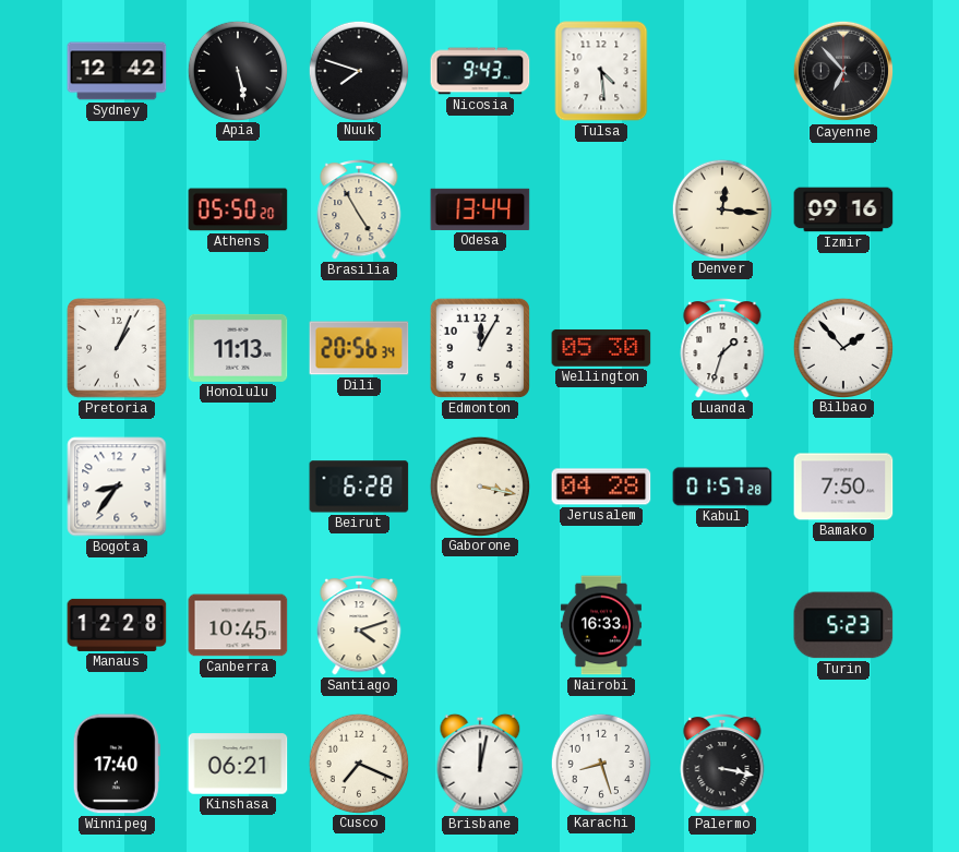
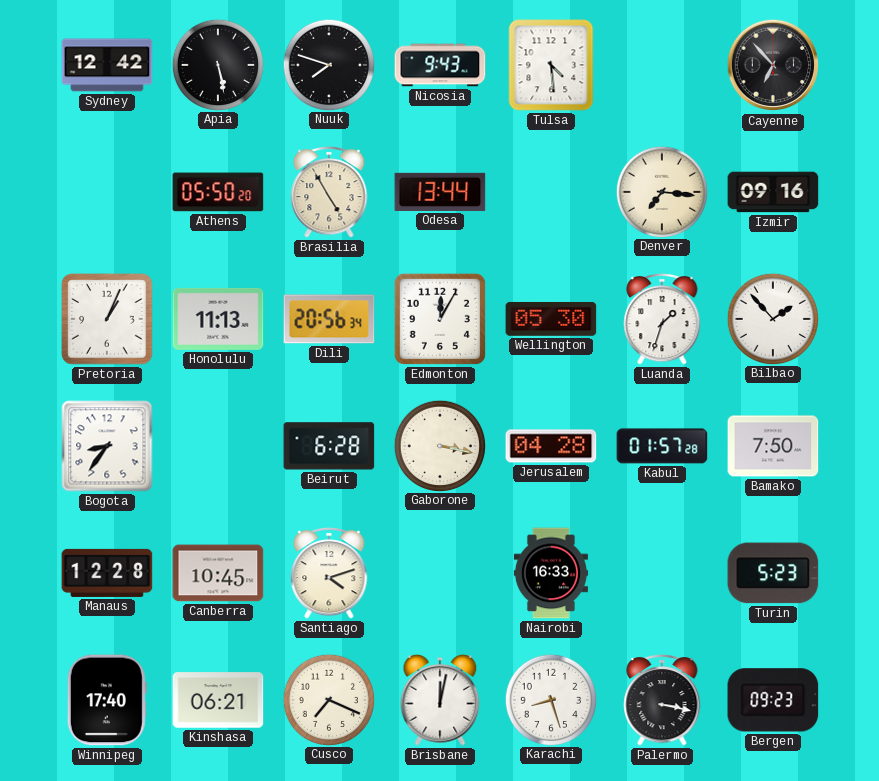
Denver: 12:16 -> 7:16 (661, 191)
Bergen: none -> 09:23 (773, 700)
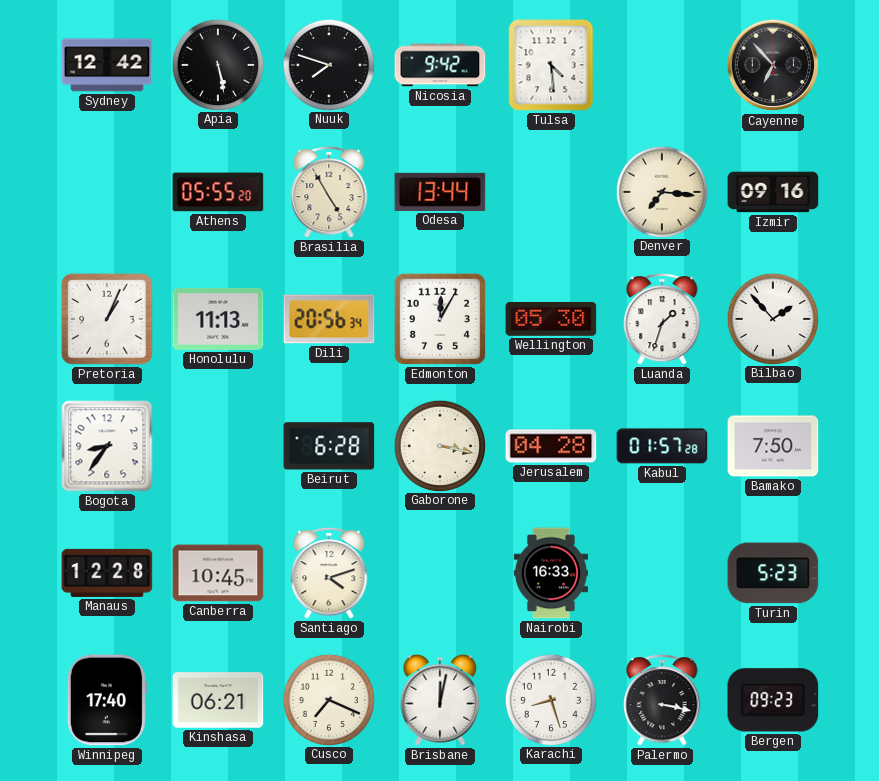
Nicosia: 9:43 -> 9:42 (440, 65)
Athens: 05:50 -> 05:55 (218, 192)
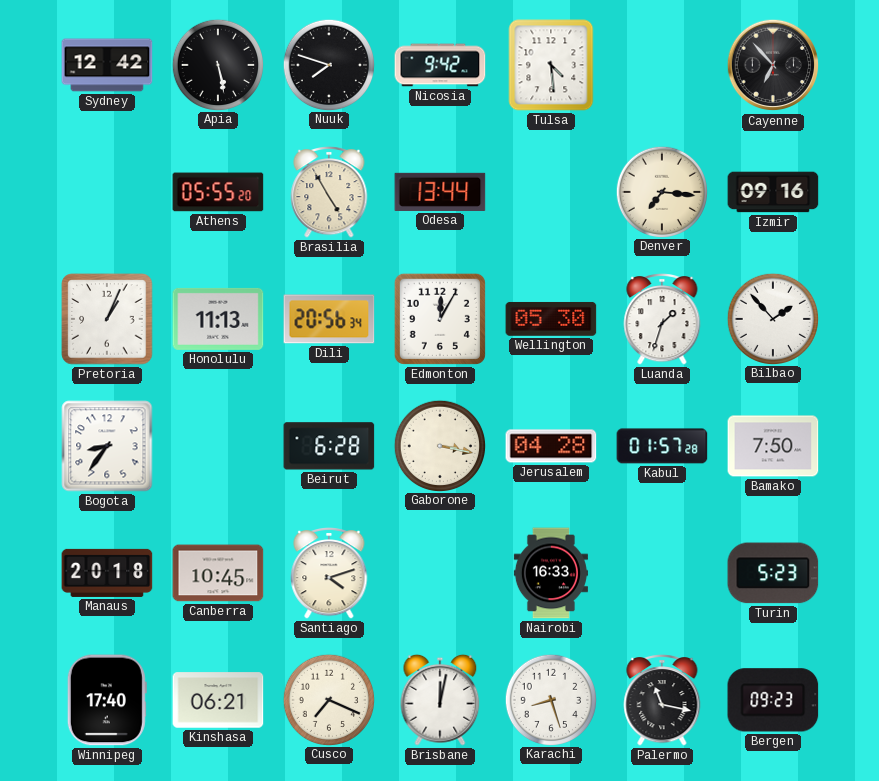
Manaus: 12:28 -> 20:18 (107, 573)
Palermo: 3:17 -> 11:17 (662, 701)
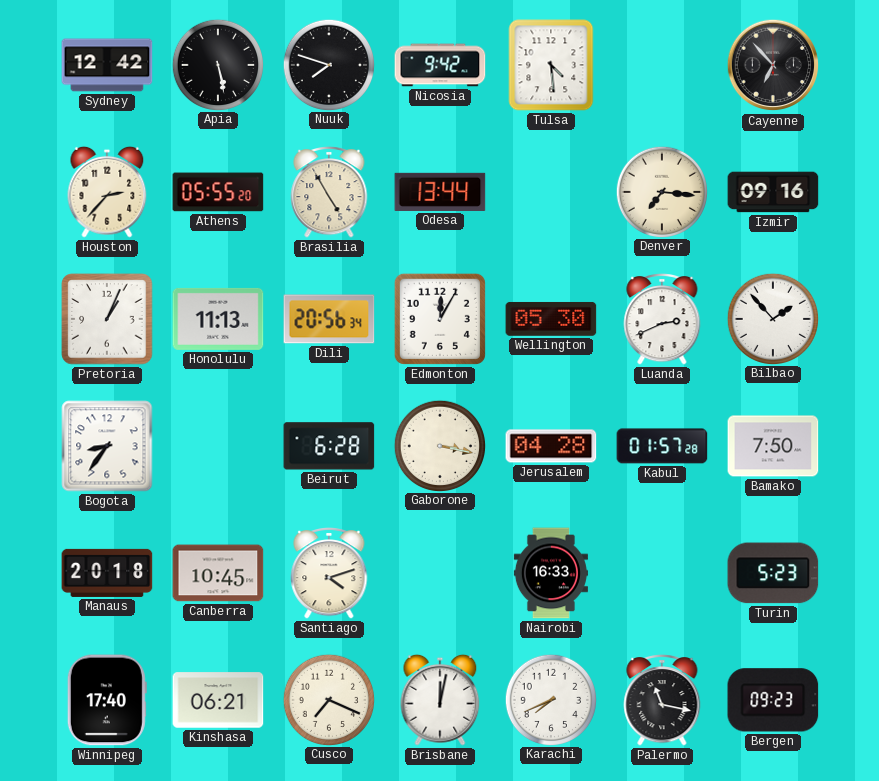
Houston: none -> 2:37 (107, 192)
Luanda: 1:33 -> 2:41 (662, 320)
Karachi: 8:27 -> 7:41 (550, 699)
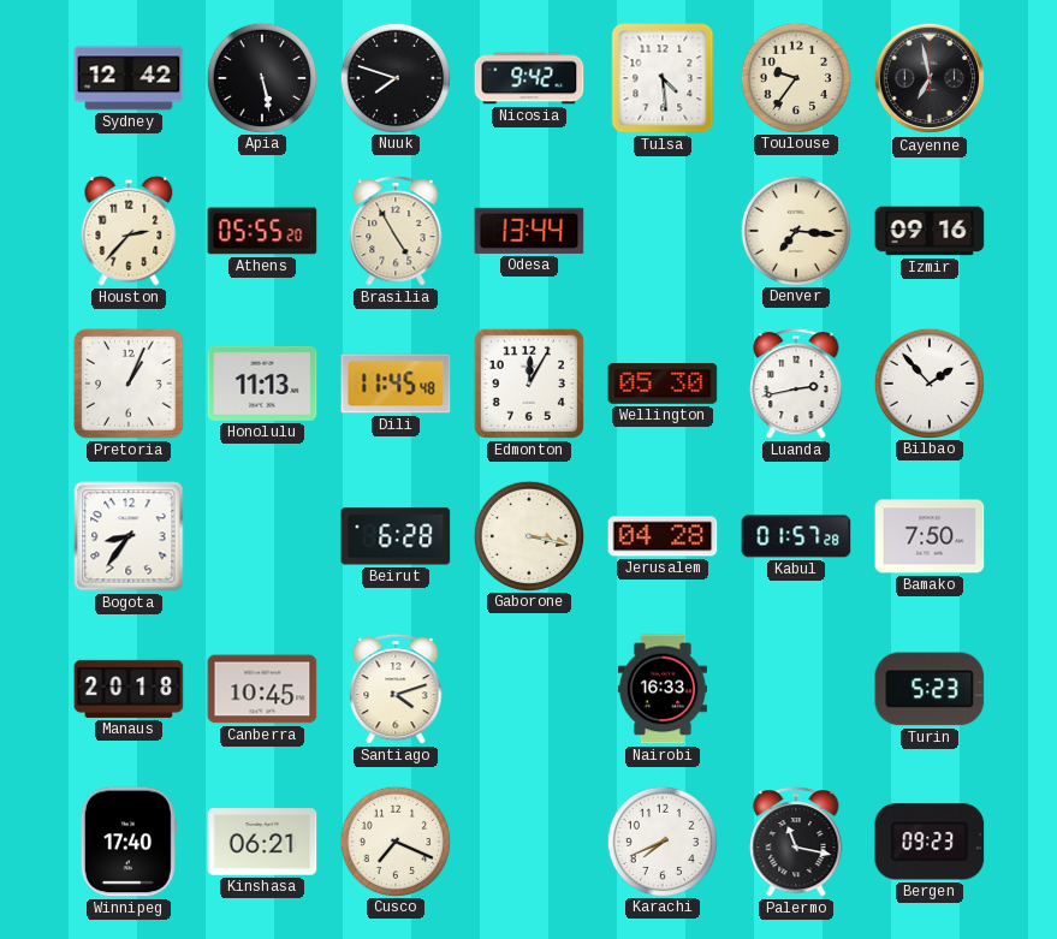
Toulouse: none -> 9:36 (795, 77)
Cayenne: 6:53 -> 6:58 (930, 78)
Dili: 20:56 -> 11:45 (396, 384)
Luanda: 2:41 -> 2:43 (796, 385)
Brisbane: 12:02 -> none (440, 700)
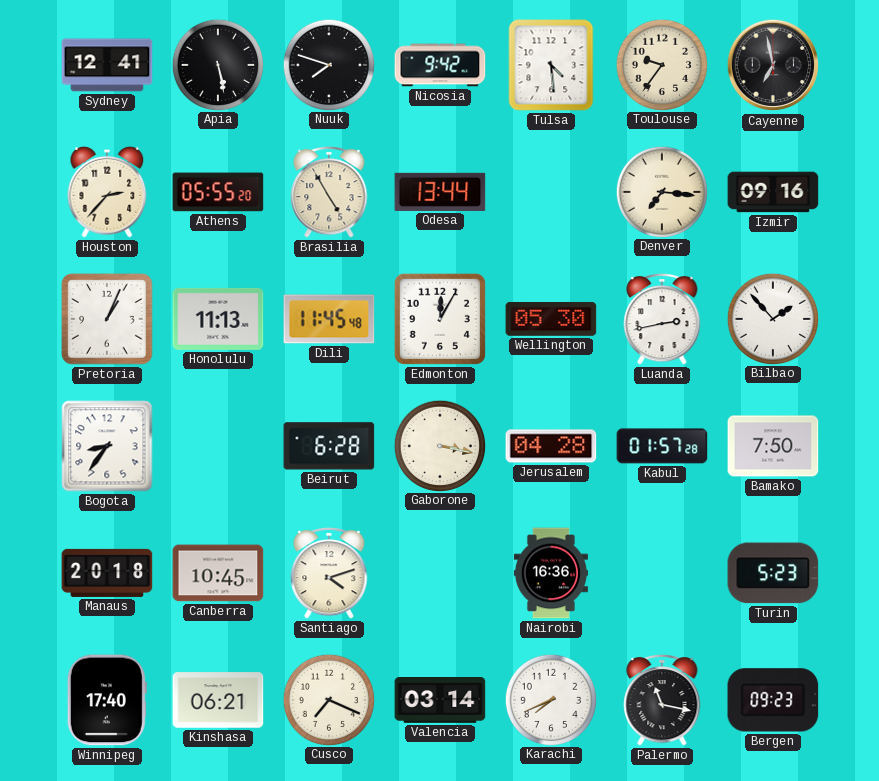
Sydney: 12:42 -> 12:41 (107, 65)
Nairobi: 16:33 -> 16:36 (551, 573)
Valencia: none -> 03:14 (440, 701)
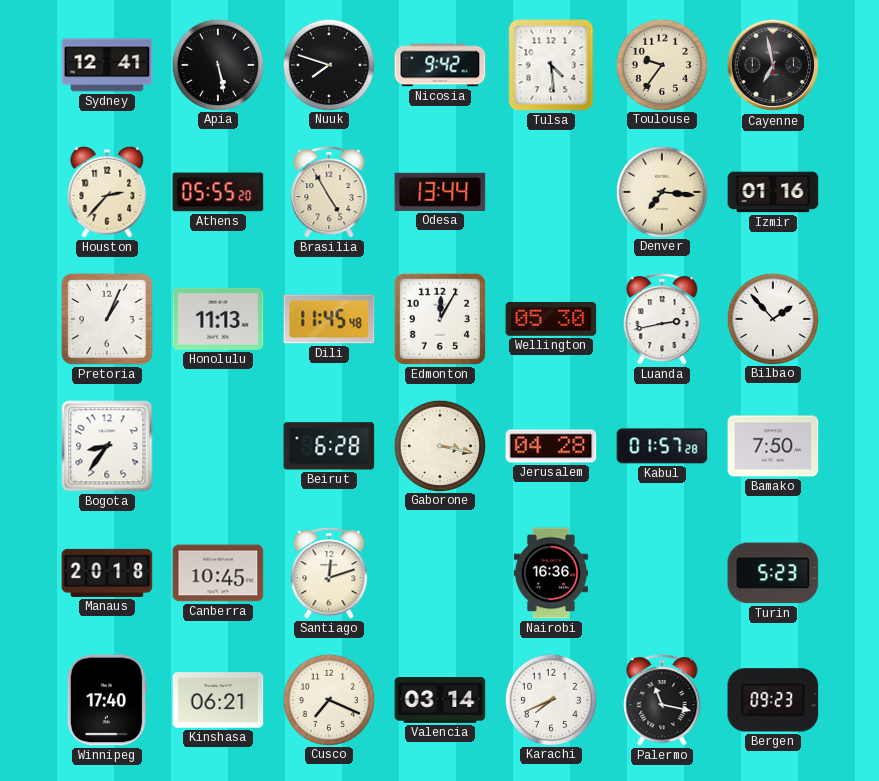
Izmir: 09:16 -> 01:16 (773, 192)
Santiago: 4:12 -> 12:12 (329, 574)
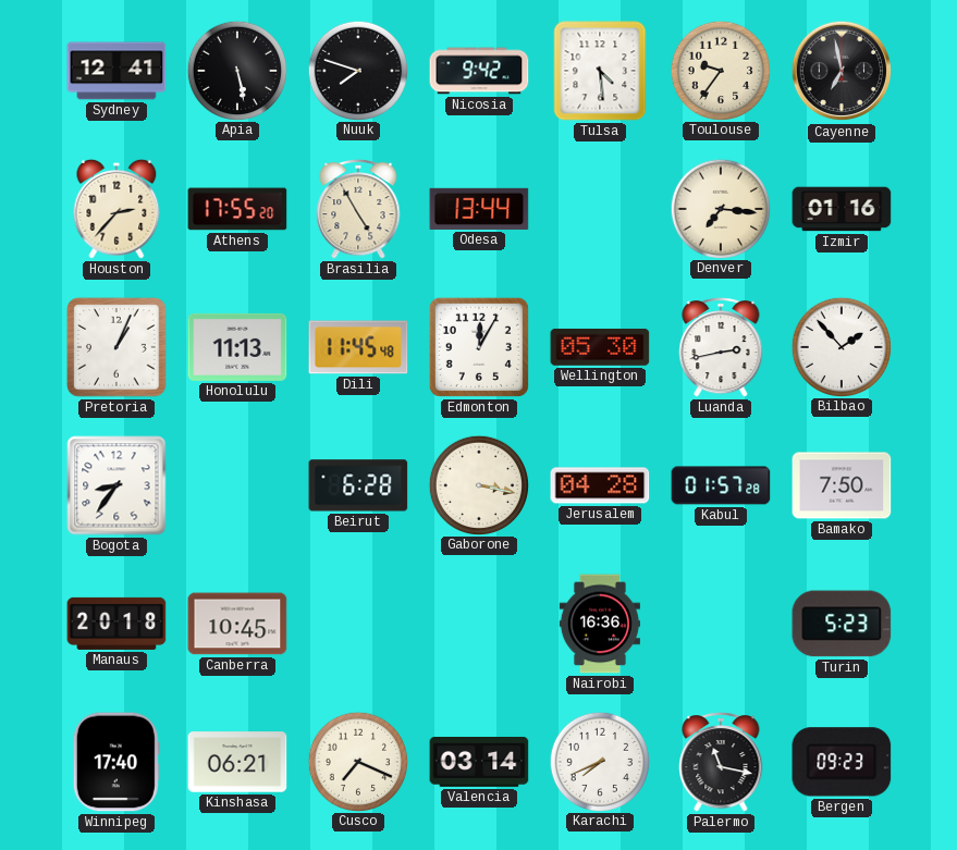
Athens: 05:55 -> 17:55 (237, 209)
Santiago: 12:12 -> none (329, 574)
